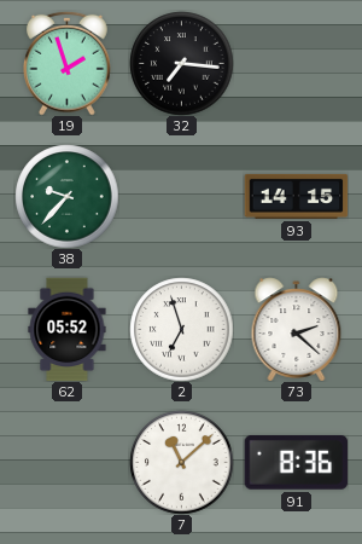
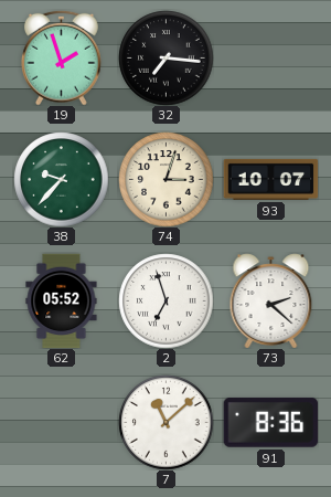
74: none -> 3:03 (165, 179)
93: 14:15 -> 10:07 (270, 179)
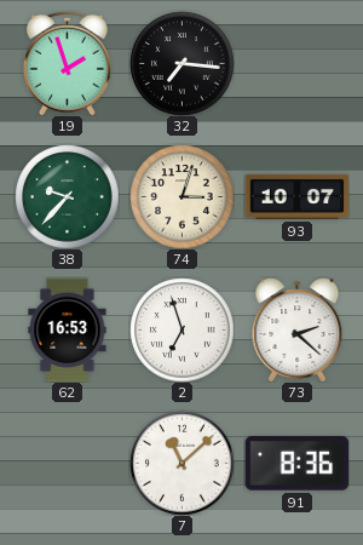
62: 05:52 -> 16:53 (68, 329)
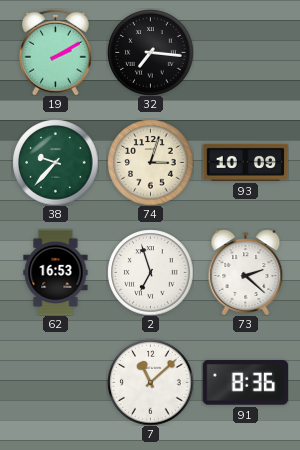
19: 1:57 -> 2:10 (56, 52)
93: 10:07 -> 10:09 (245, 162)
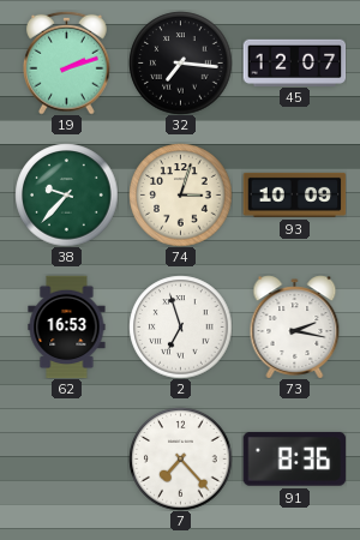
19: 2:10 -> 2:12 (67, 62)
45: none -> 12:07 (294, 62)
73: 2:22 -> 2:17 (295, 326)
7: 11:08 -> 7:23 (180, 458)
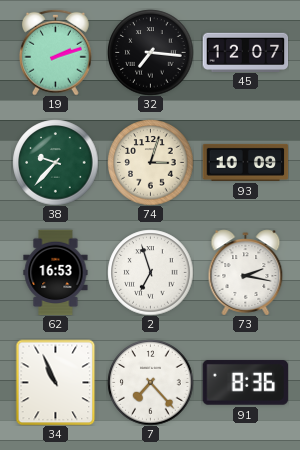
34: none -> 10:56 (56, 382)
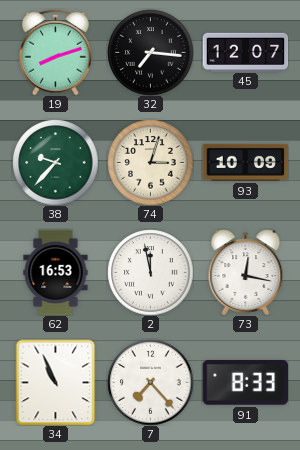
19: 2:12 -> 8:12 (56, 52)
2: 6:57 -> 11:58 (150, 272)
73: 2:17 -> 12:17 (246, 272)
91: 8:36 -> 8:33 (245, 382)
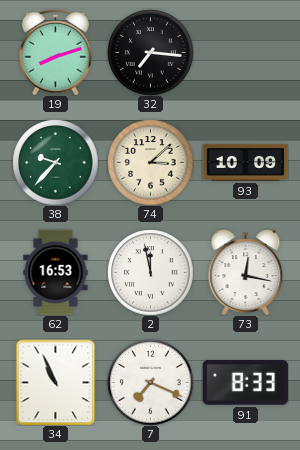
45: 12:07 -> none (245, 52)
74: 3:03 -> 3:08 (150, 162)
7: 7:23 -> 7:19 (150, 382)
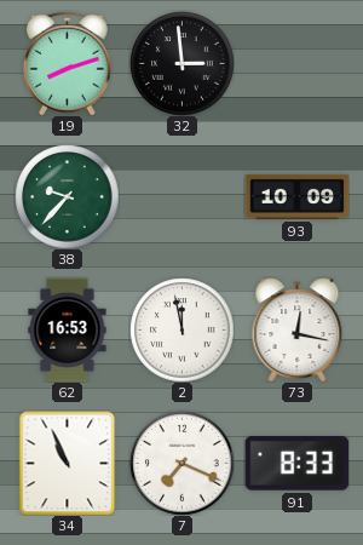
32: 7:16 -> 2:59 (181, 63)
74: 3:08 -> none (150, 162)
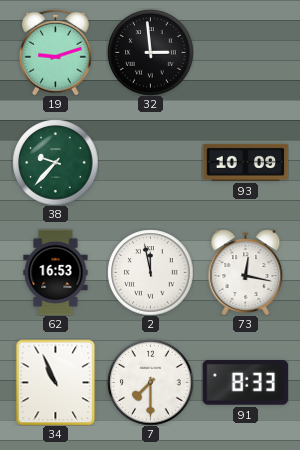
19: 8:12 -> 9:12 (56, 52)
7: 7:19 -> 7:30 (150, 382)
